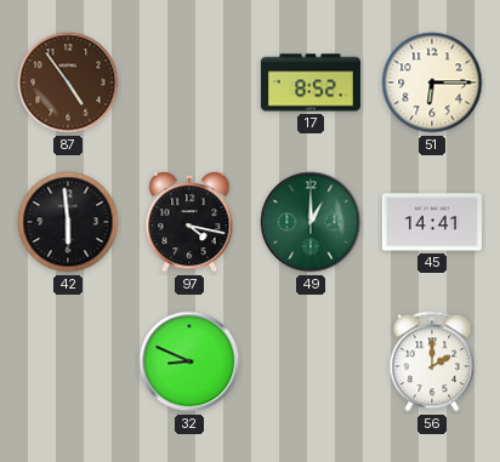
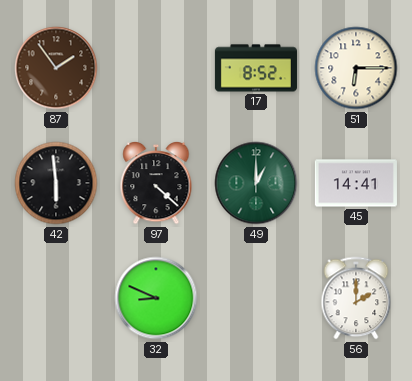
87: 4:54 -> 1:54 (56, 68)
97: 4:17 -> 4:22 (156, 183)
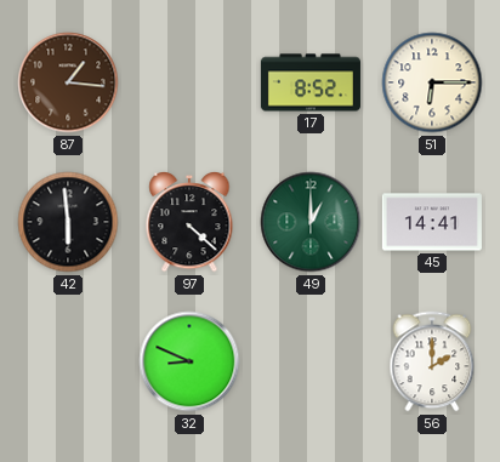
87: 1:54 -> 1:16 (68, 82)
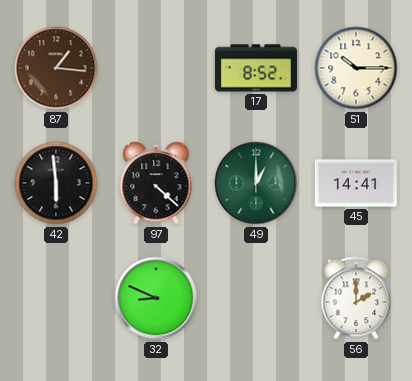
51: 6:15 -> 10:15 (356, 68)
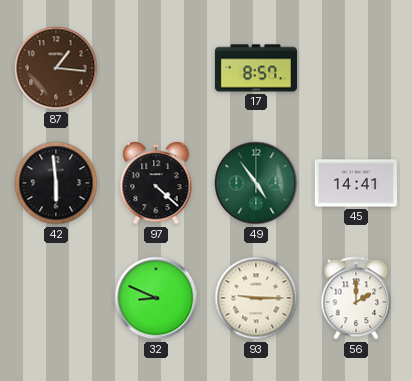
17: 8:52 -> 8:57 (256, 68)
51: 10:15 -> none (356, 68)
49: 1:00 -> 4:54 (256, 183)
93: none -> 9:15 (256, 298)
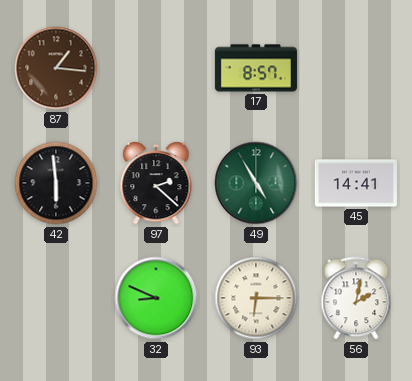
97: 4:22 -> 2:22 (156, 183)
49: 4:54 -> 4:55 (256, 183)
93: 9:15 -> 6:15 (256, 298)
56: 2:00 -> 2:02 (356, 298)
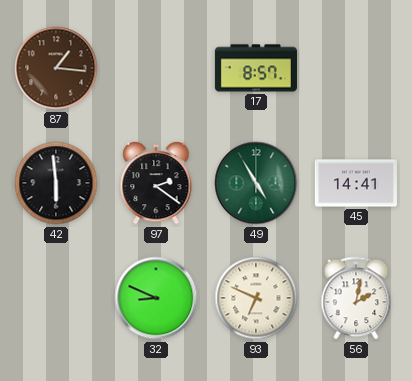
97: 2:22 -> 2:21 (156, 183)
93: 6:15 -> 6:49 (256, 298)
